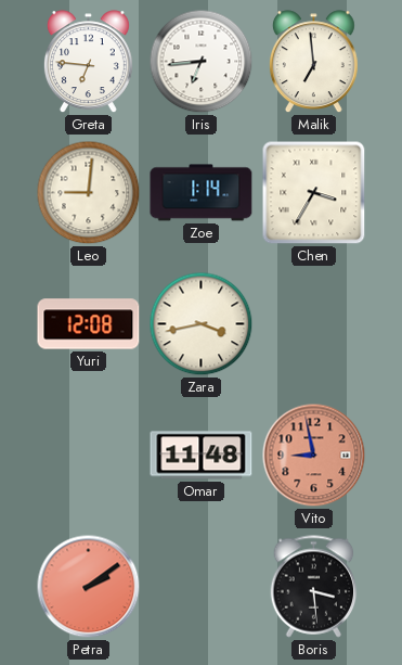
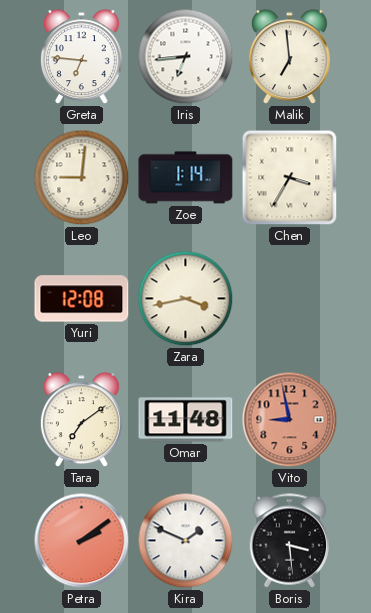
Tara: none -> 7:09 (81, 420)
Kira: none -> 1:49 (186, 541)
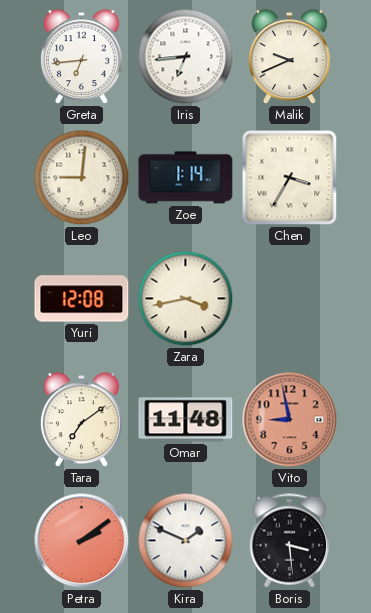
Greta: 6:46 -> 6:44 (81, 57)
Malik: 6:59 -> 9:41 (289, 57)
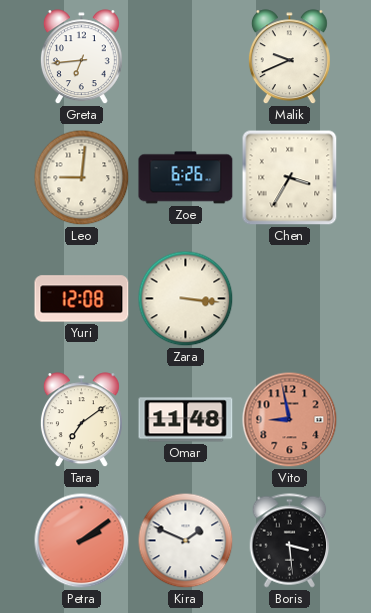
Iris: 6:44 -> none (186, 57)
Zoe: 1:14 -> 6:26 (186, 178)
Zara: 3:43 -> 3:16 (186, 299)
